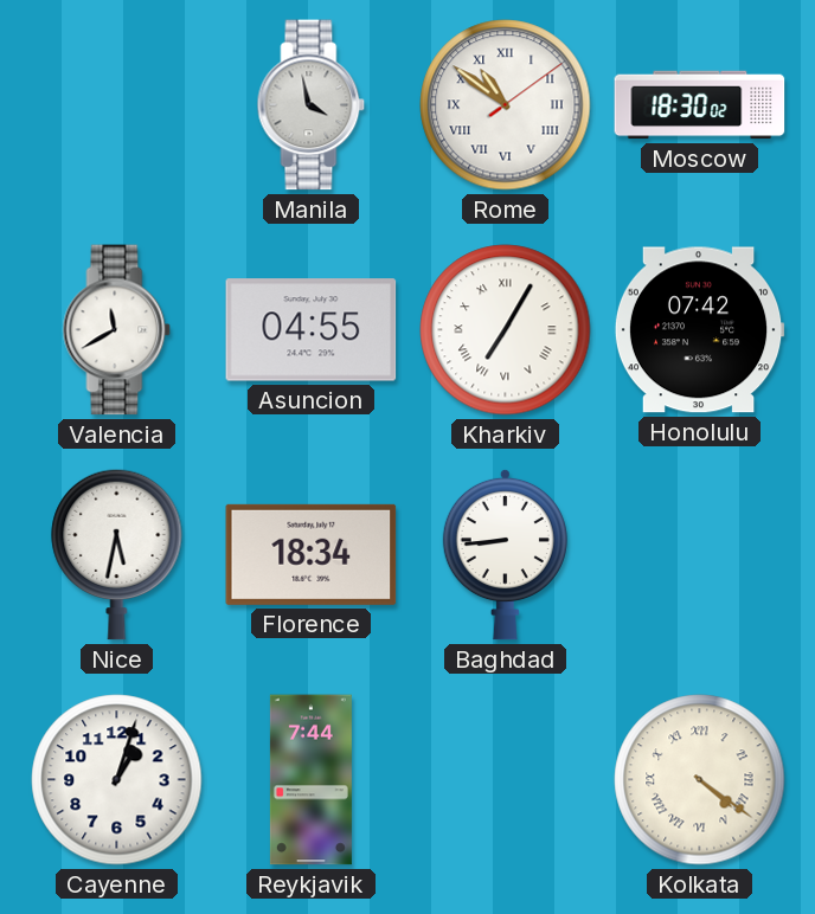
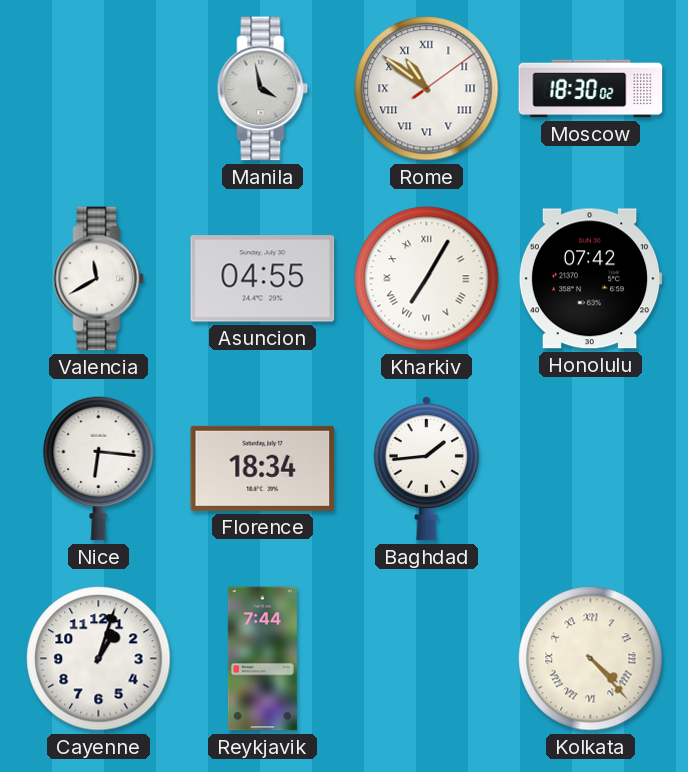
Nice: 5:32 -> 6:16 (99, 468)
Baghdad: 8:44 -> 1:44 (426, 468)
Kolkata: 4:21 -> 4:23 (591, 659)
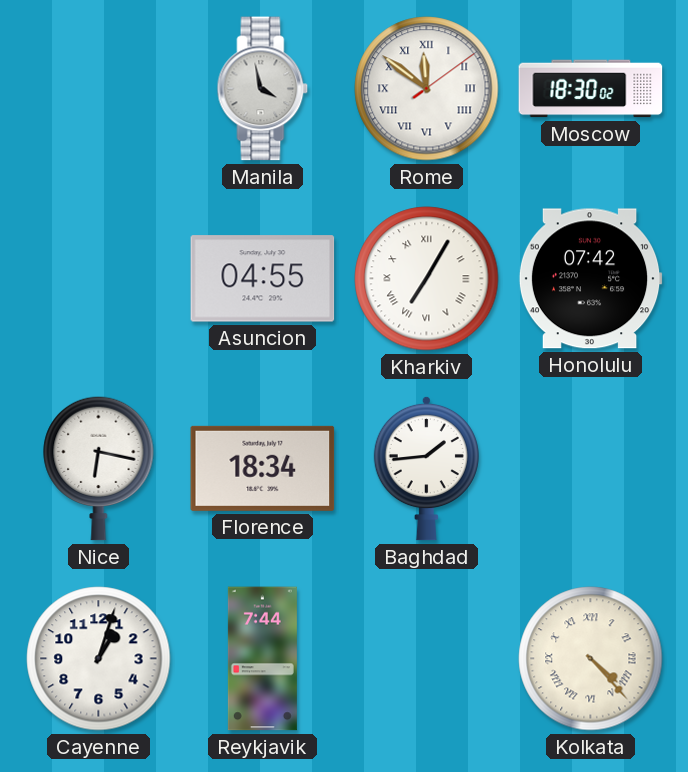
Rome: 10:51 -> 11:51 (427, 89)
Valencia: 11:40 -> none (99, 279)
Nice: 6:16 -> 6:17 (99, 468)
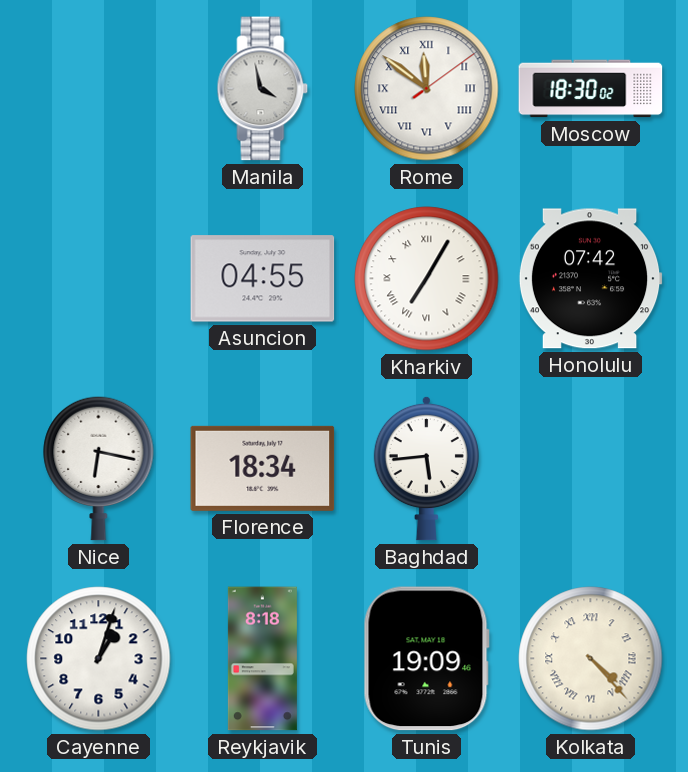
Baghdad: 1:44 -> 5:44 (426, 468)
Reykjavik: 7:44 -> 8:18 (262, 659)
Tunis: none -> 19:09 (426, 659)
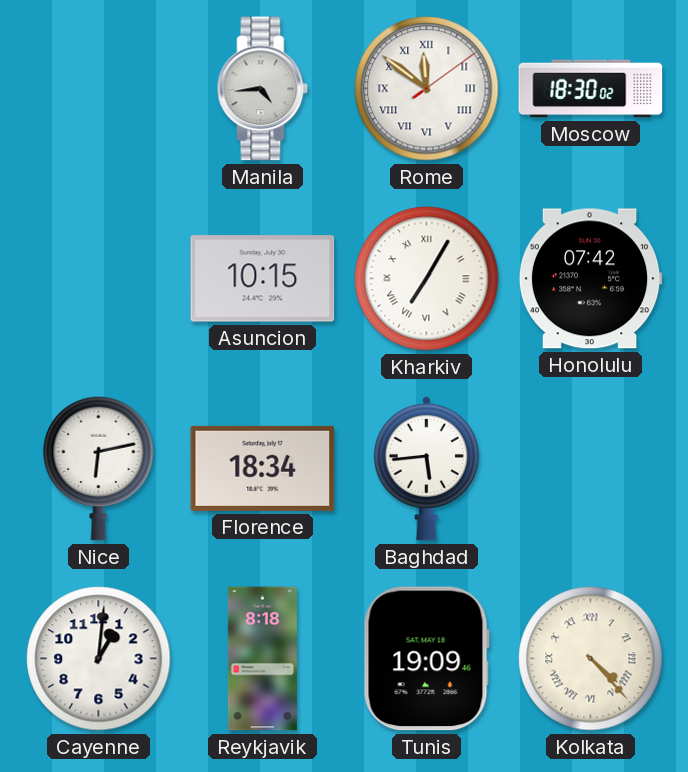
Manila: 3:58 -> 4:44 (263, 89)
Asuncion: 04:55 -> 10:15 (263, 279)
Nice: 6:17 -> 6:13 (99, 468)
Cayenne: 1:03 -> 1:01 (99, 659)
